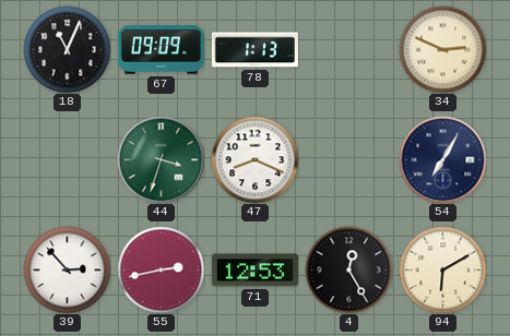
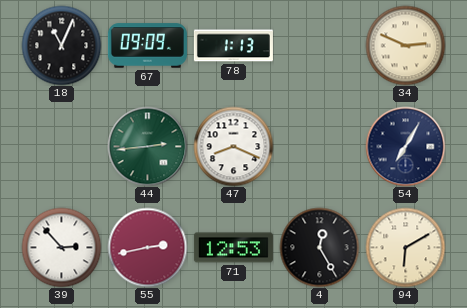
44: 3:33 -> 2:44 (147, 146)
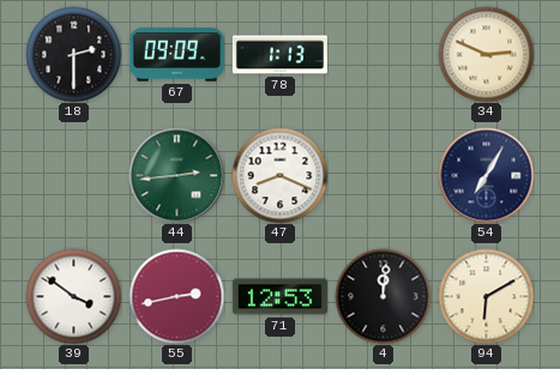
18: 11:04 -> 2:30 (73, 54)
39: 2:53 -> 3:51 (73, 296)
4: 12:25 -> 12:01 (383, 296)
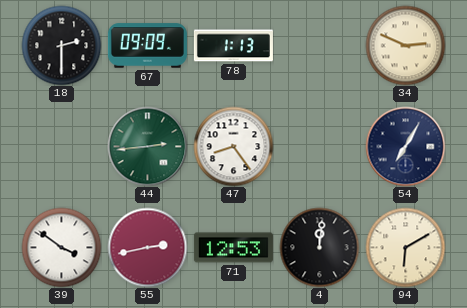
47: 8:19 -> 8:24 (233, 146)
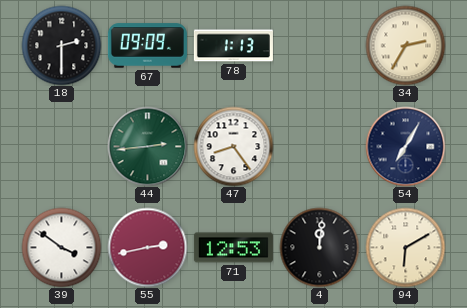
34: 2:49 -> 2:35 (405, 45)
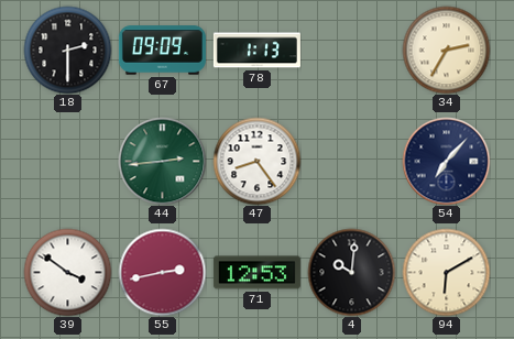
54: 7:05 -> 7:07 (446, 161)
4: 12:01 -> 10:01 (351, 272)
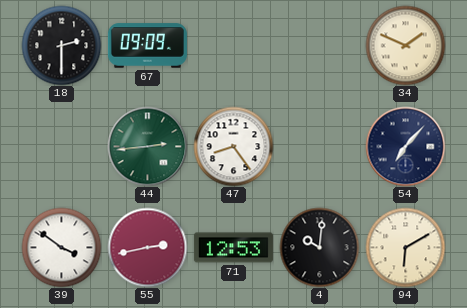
78: 1:13 -> none (256, 51)
34: 2:35 -> 1:49 (405, 45)
